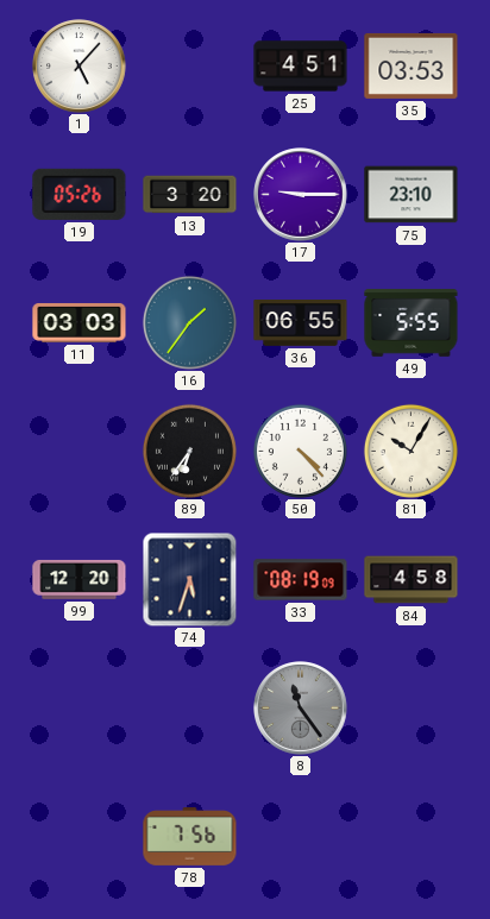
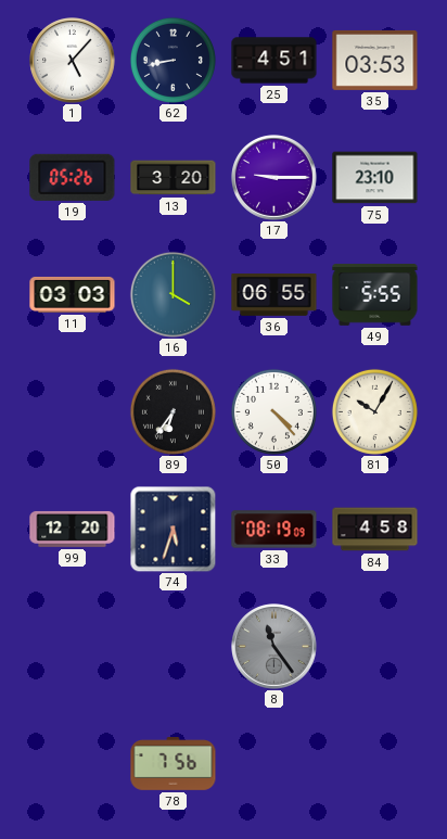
62: none -> 8:43 (173, 60)
16: 1:36 -> 4:00 (173, 294)
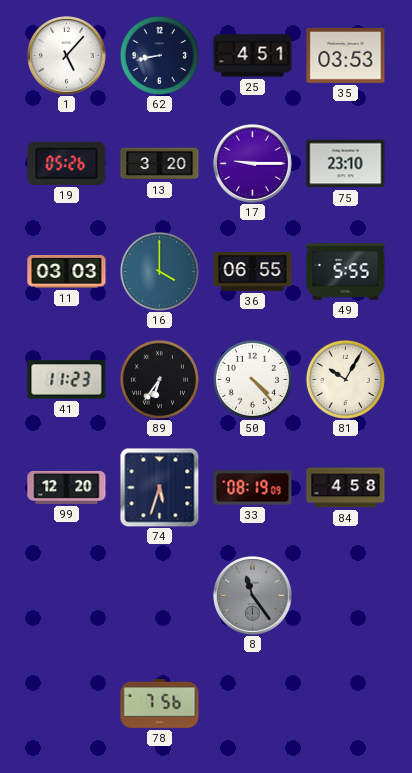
41: none -> 11:23 (67, 380)
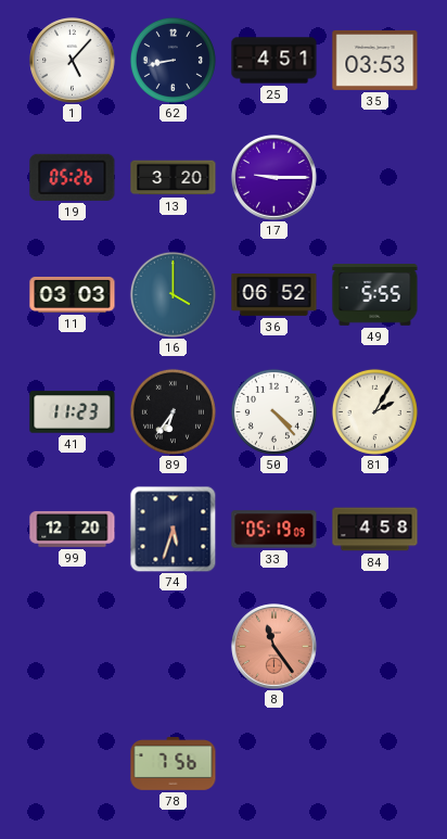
75: 23:10 -> none (346, 164)
36: 06:55 -> 06:52 (274, 295)
81: 10:05 -> 2:05 (374, 411)
33: 08:19 -> 05:19 (274, 530)
8 dial: grey -> salmon (274, 647)
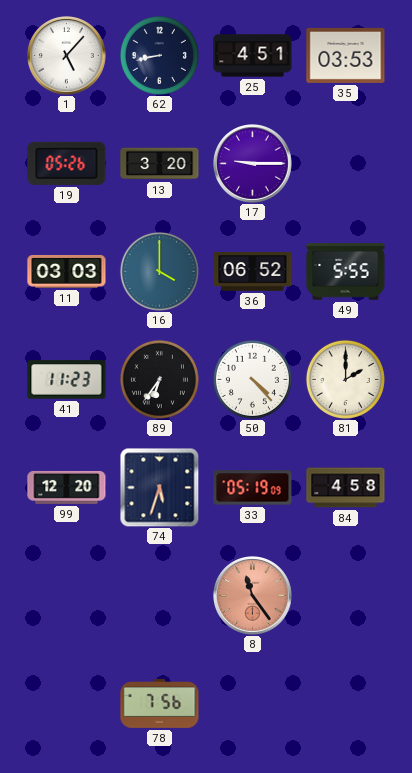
81: 2:05 -> 2:00 (345, 379)
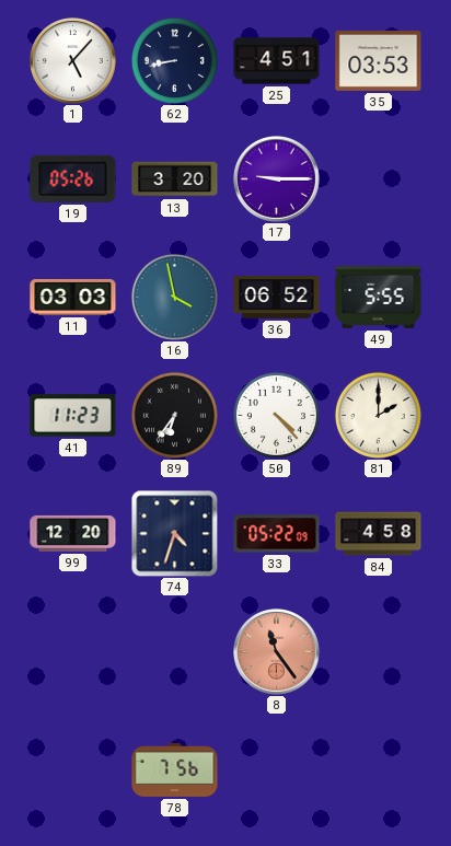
16: 4:00 -> 3:58 (174, 297)
74: 5:33 -> 4:33 (174, 533)
33: 05:19 -> 05:22 (277, 534)
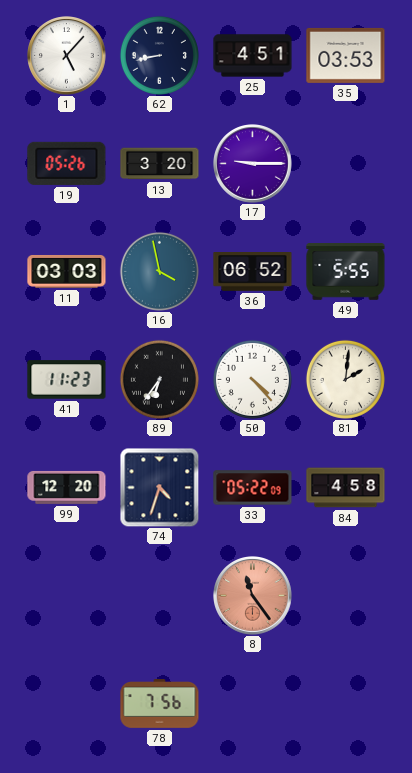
81: 2:00 -> 2:01 (345, 379)
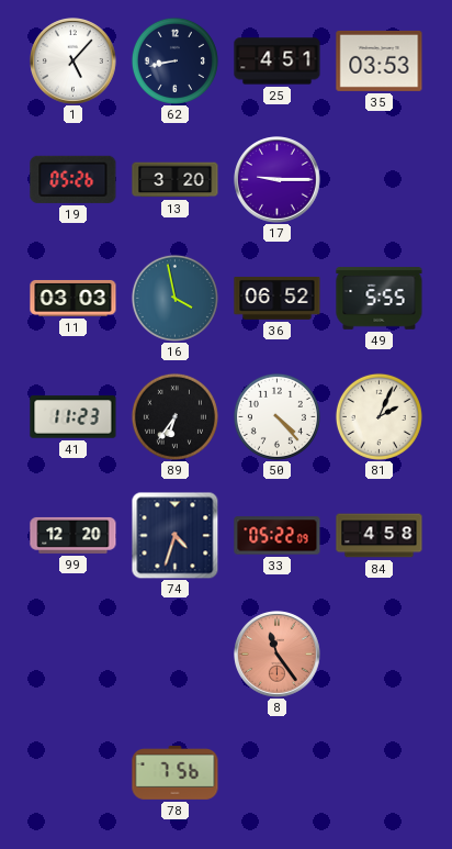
81: 2:01 -> 2:04 (378, 416)
